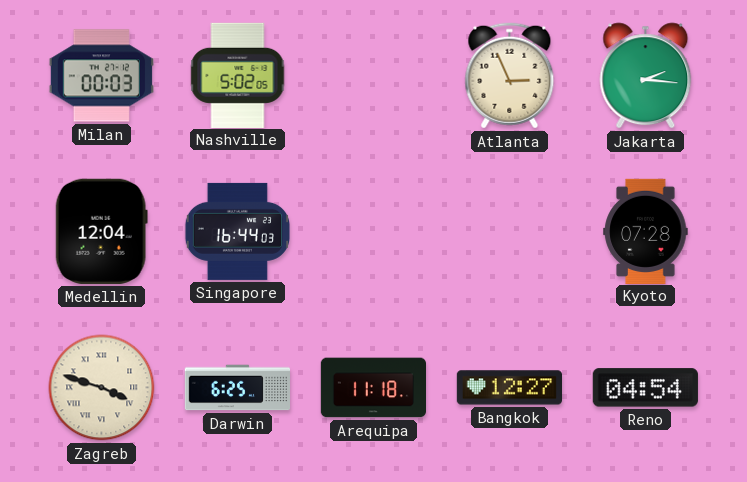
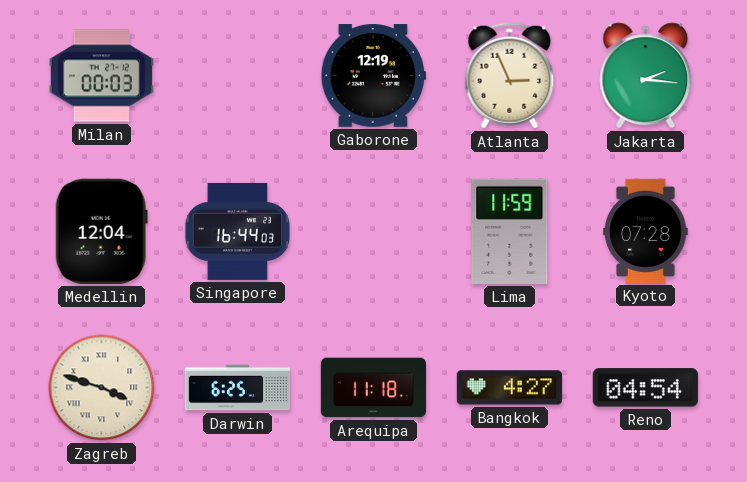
Nashville: 5:02 -> none (238, 75)
Gaborone: none -> 12:19 (373, 76)
Lima: none -> 11:59 (510, 231)
Bangkok: 12:27 -> 4:27 (509, 388)
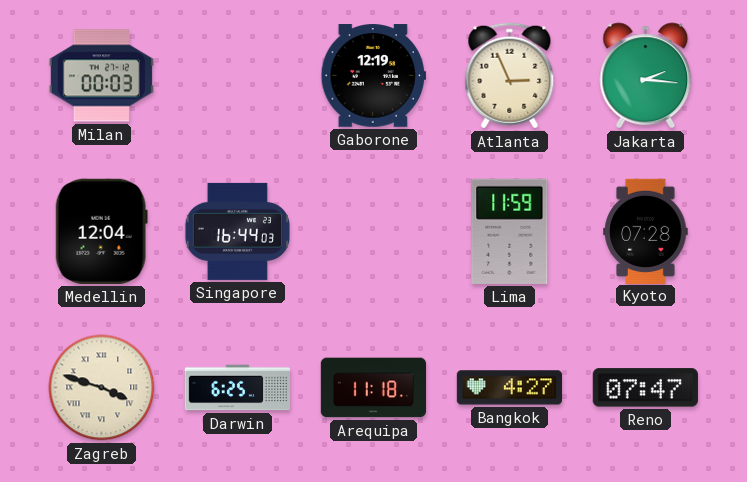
Reno: 04:54 -> 07:47 (645, 388)
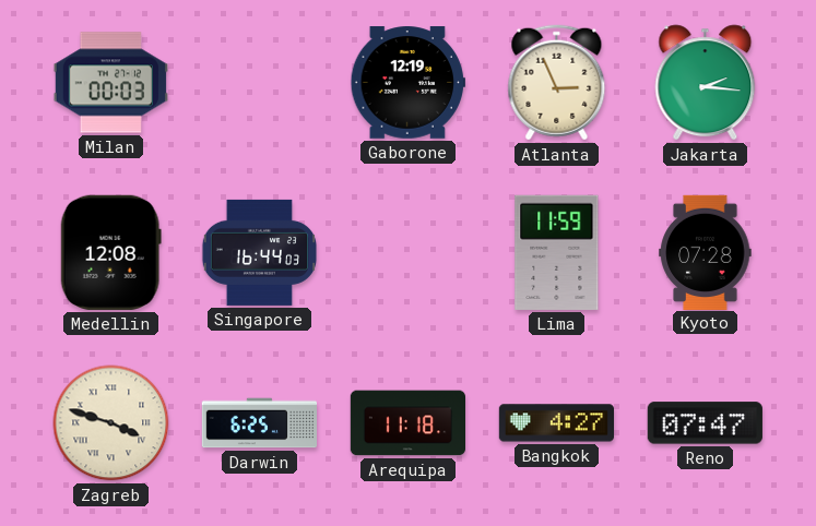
Medellin: 12:04 -> 12:08 (110, 252)
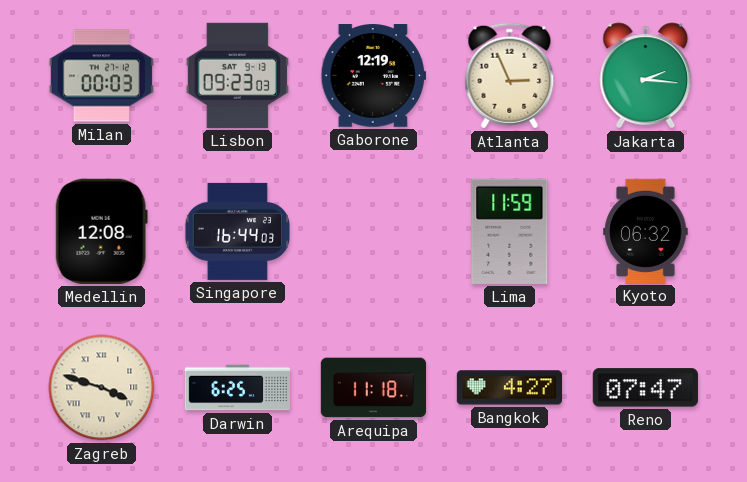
Lisbon: none -> 09:23 (237, 75)
Kyoto: 07:28 -> 06:32 (646, 231)
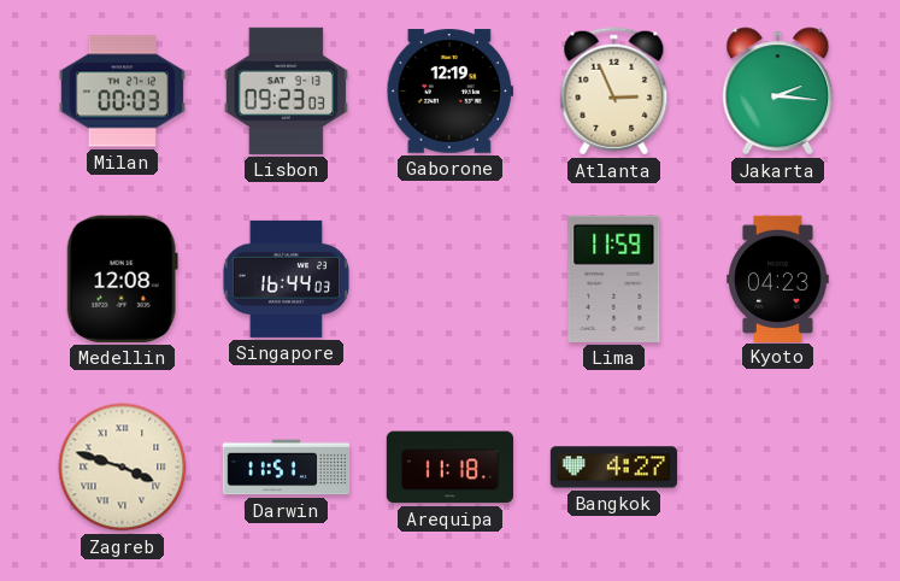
Kyoto: 06:32 -> 04:23 (778, 278)
Darwin: 6:25 -> 11:51 (286, 468)
Reno: 07:47 -> none (645, 388)
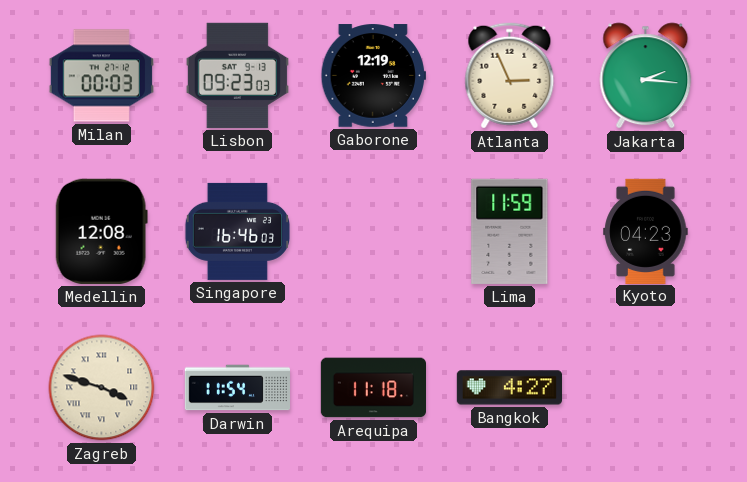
Singapore: 16:44 -> 16:46 (237, 231)
Darwin: 11:51 -> 11:54 (237, 388)
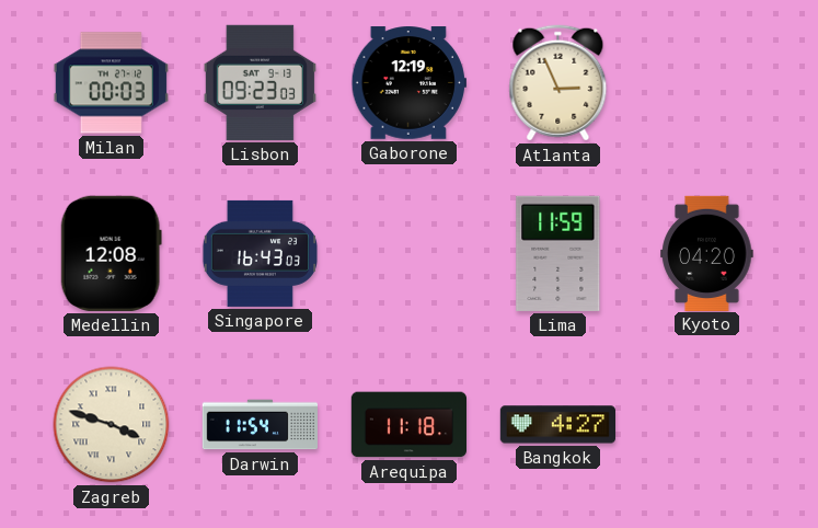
Jakarta: 2:16 -> none (646, 76)
Singapore: 16:46 -> 16:43 (260, 253)
Kyoto: 04:23 -> 04:20 (707, 253)
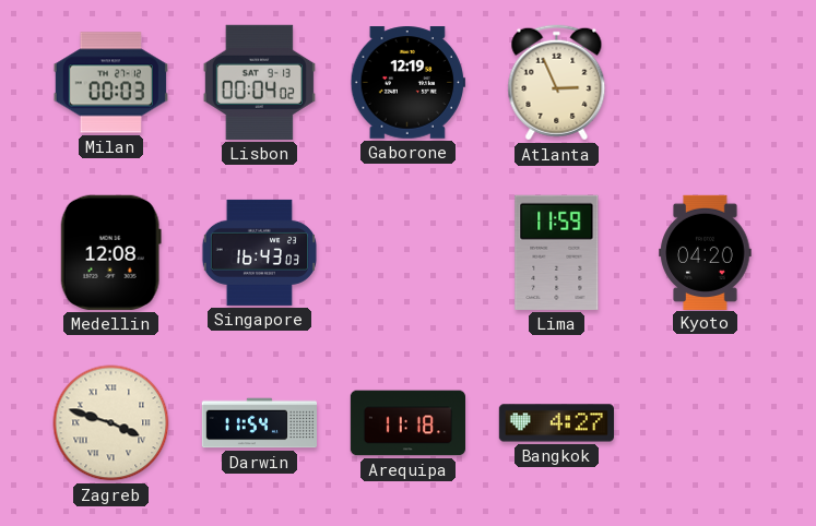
Lisbon: 09:23 -> 00:04 (259, 82)
